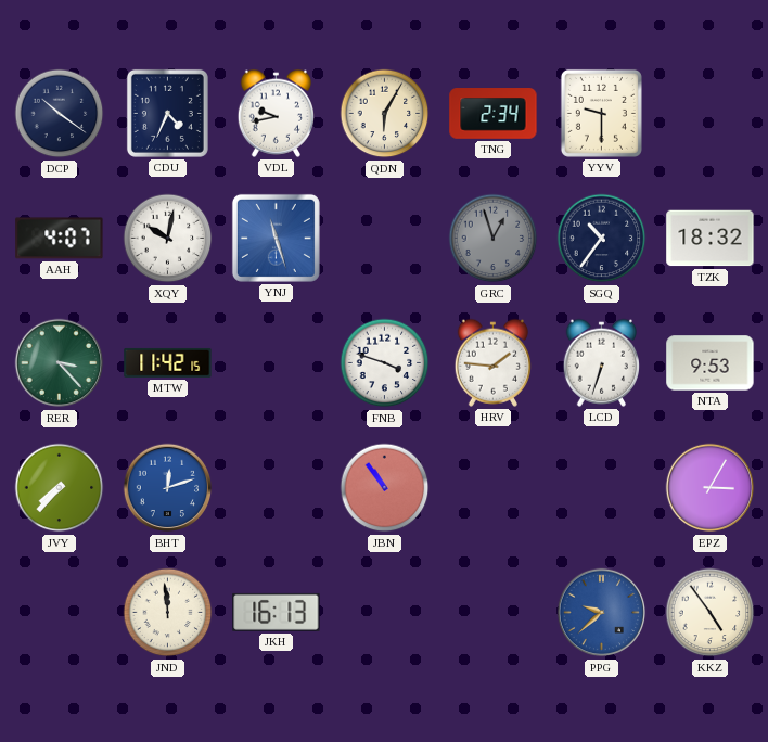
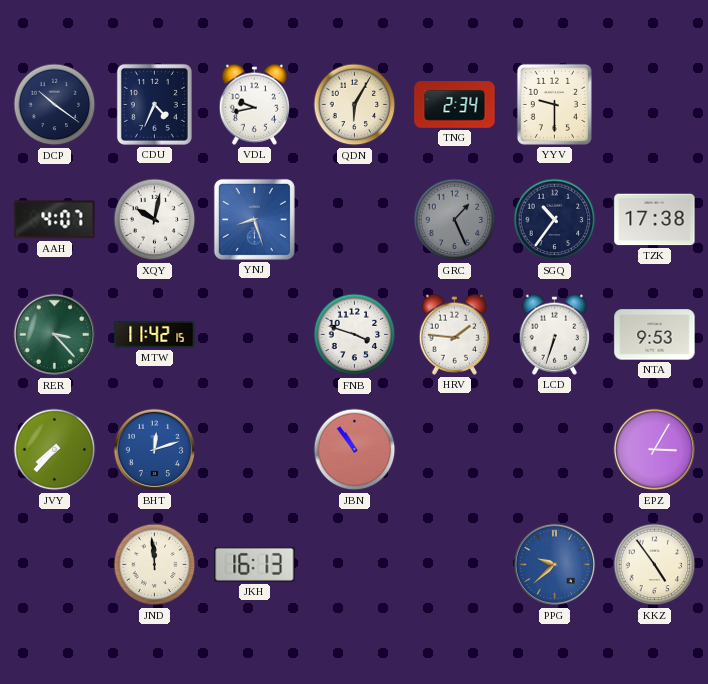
YNJ: 11:27 -> 8:27 (254, 219)
GRC: 12:57 -> 1:26 (455, 220)
TZK: 18:32 -> 17:38 (655, 220)
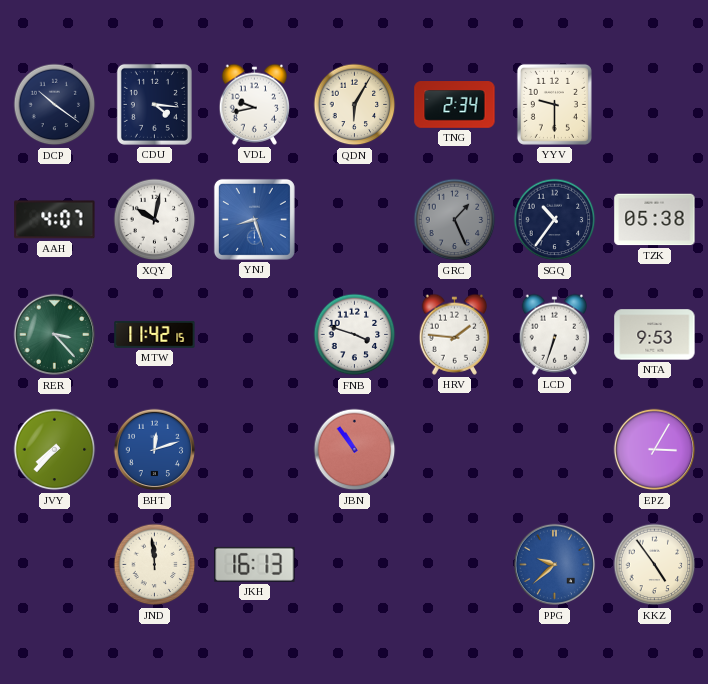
CDU: 4:34 -> 4:16 (154, 104)
TZK: 17:38 -> 05:38 (655, 220)
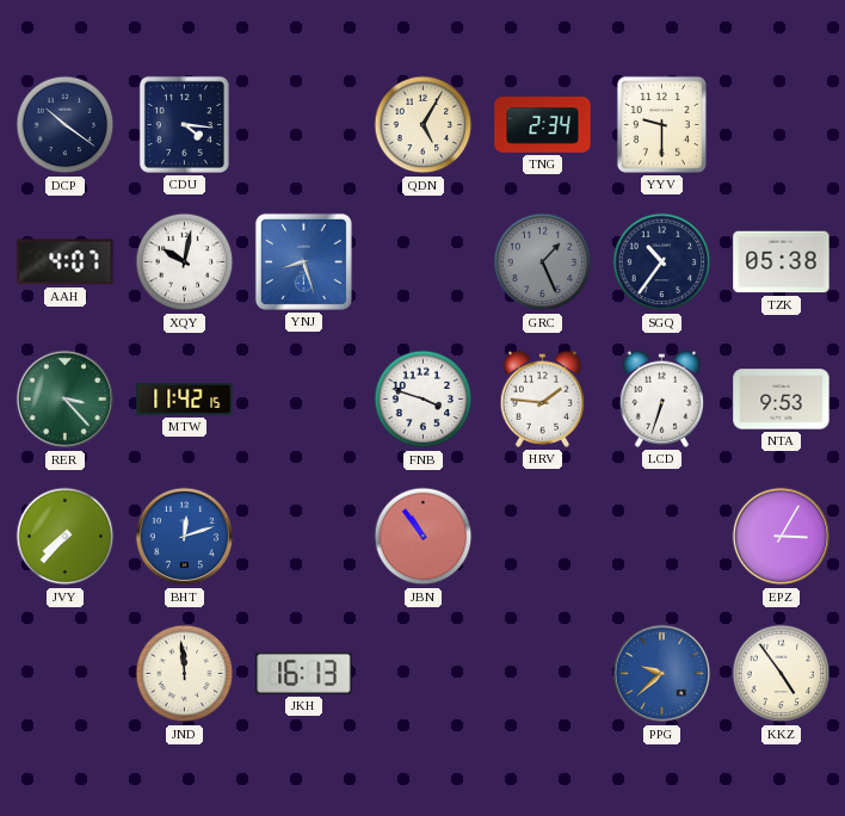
VDL: 9:43 -> none (254, 104)
QDN: 6:05 -> 5:05 (424, 125)
